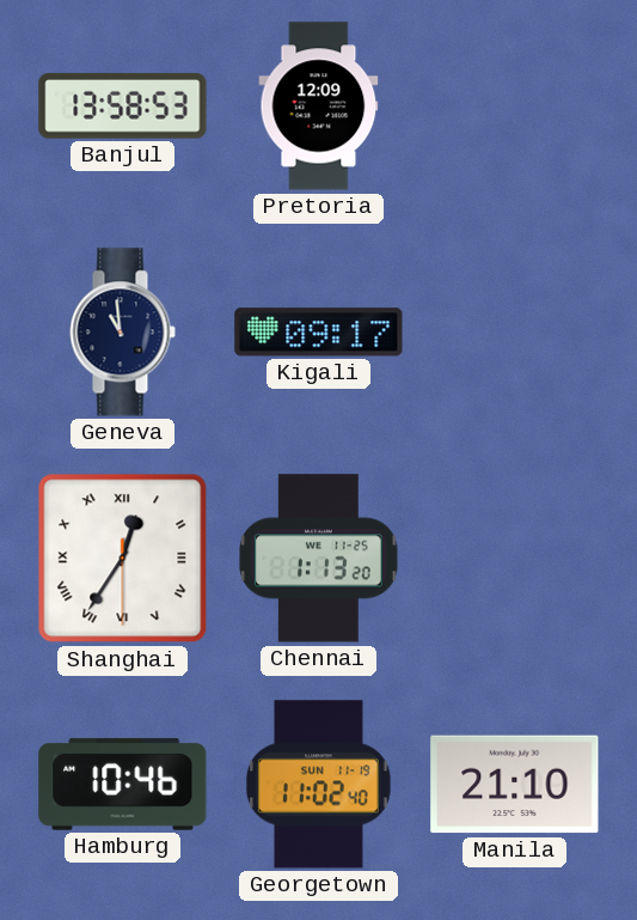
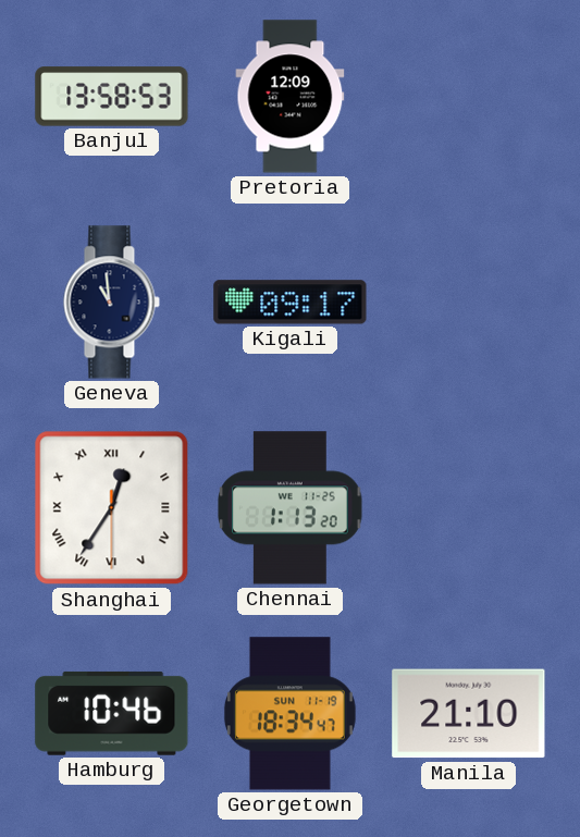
Georgetown: 11:02 -> 18:34 (289, 714)
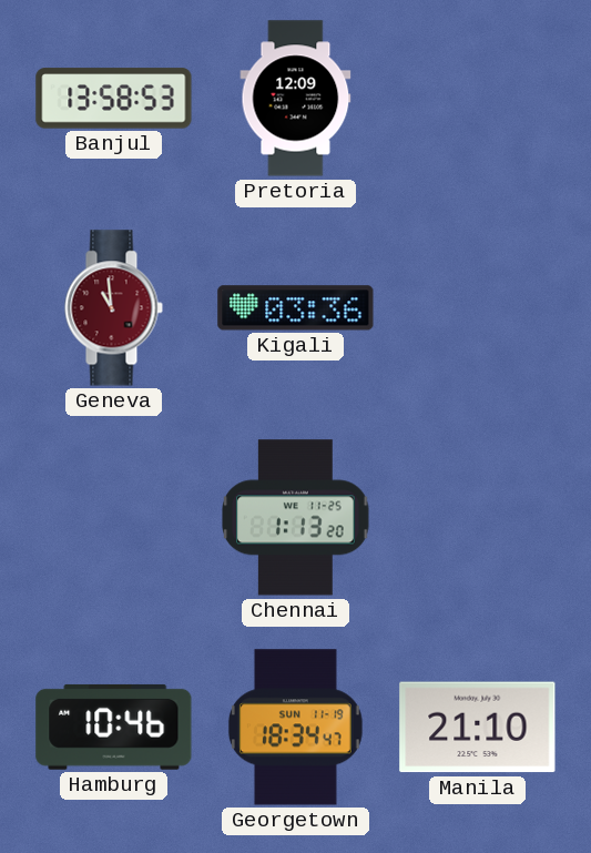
Geneva dial: navy -> burgundy (113, 308)
Kigali: 09:17 -> 03:36 (296, 308)
Shanghai: 12:35 -> none (112, 508)
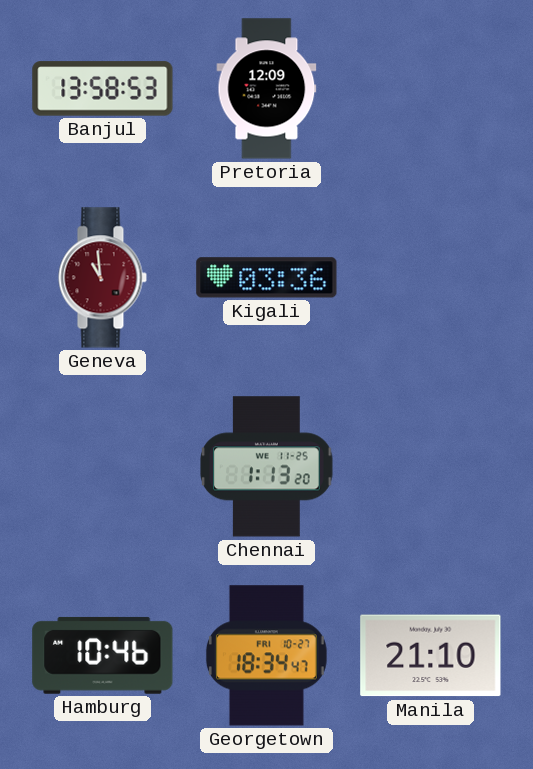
Georgetown date: SUN 11-19 -> FRI 10-27 (266, 656)
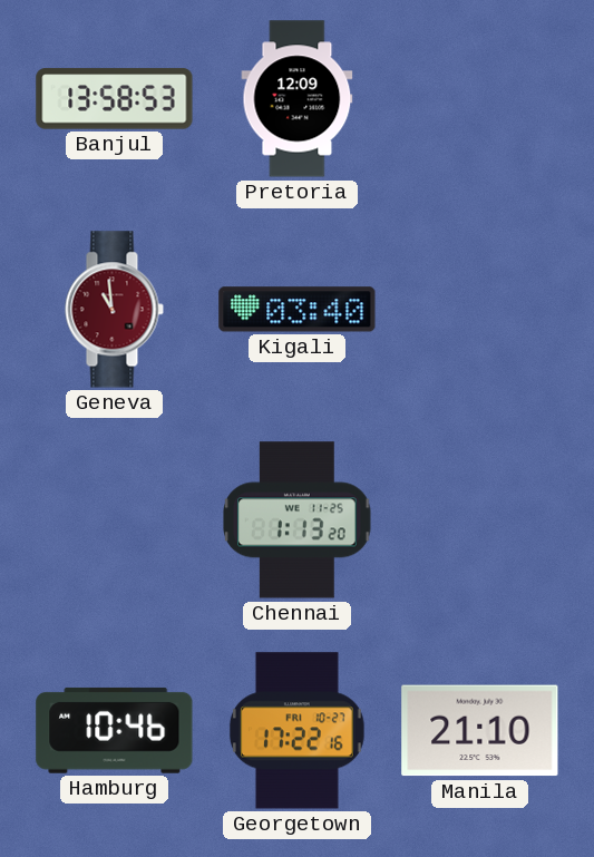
Kigali: 03:36 -> 03:40 (298, 310)
Georgetown: 18:34 -> 17:22 (296, 731)
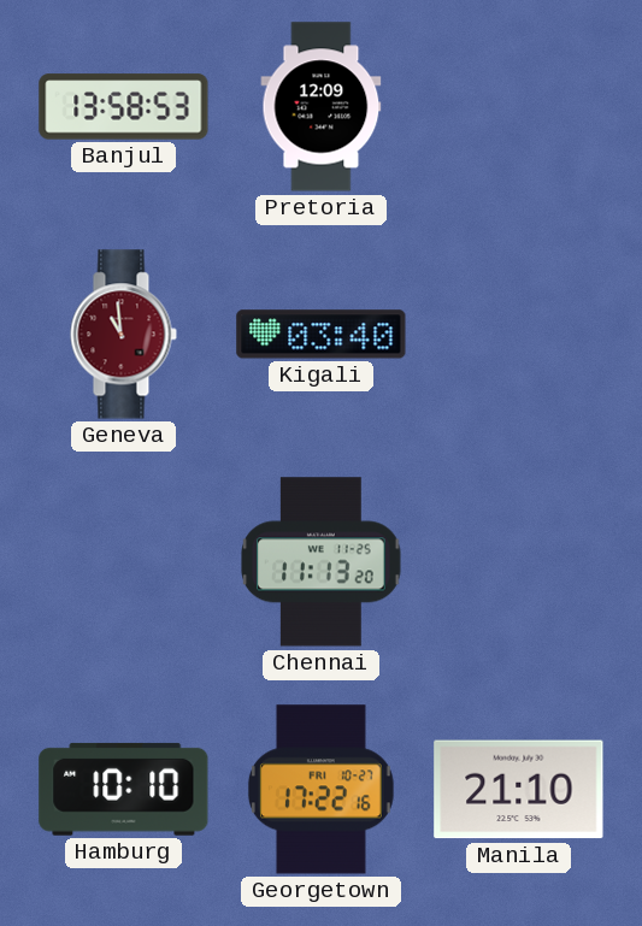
Chennai: 1:13 -> 11:13 (322, 562)
Hamburg: 10:46 -> 10:10 (124, 789)
